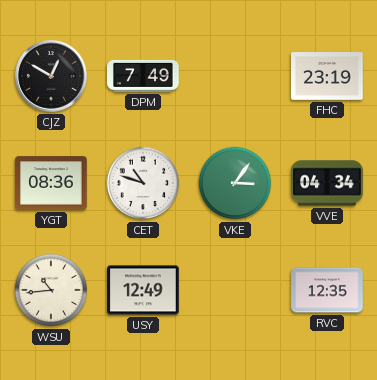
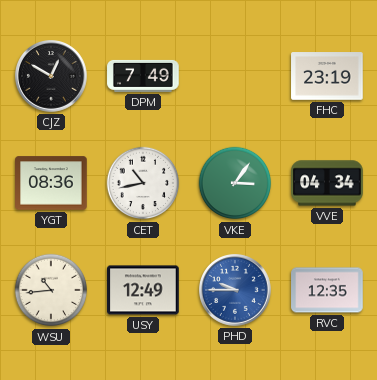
CET: 10:48 -> 10:43 (143, 183)
PHD: none -> 9:45 (236, 291)
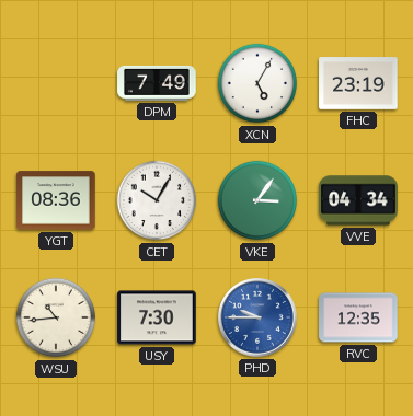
CJZ: 12:50 -> none (52, 77)
XCN: none -> 5:05 (257, 83)
CET: 10:43 -> 10:05 (157, 200)
USY: 12:49 -> 7:30 (157, 317)
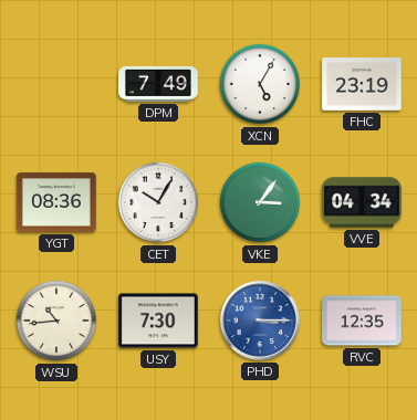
PHD: 9:45 -> 3:15 (261, 322)
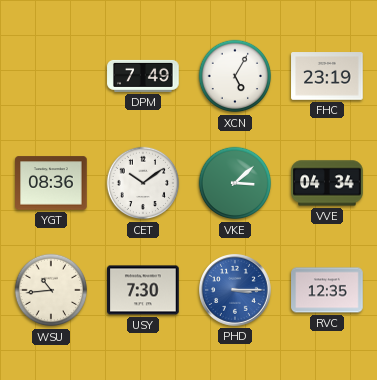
CET: 10:05 -> 10:09 (143, 183)
VKE: 3:06 -> 3:08 (235, 183)
